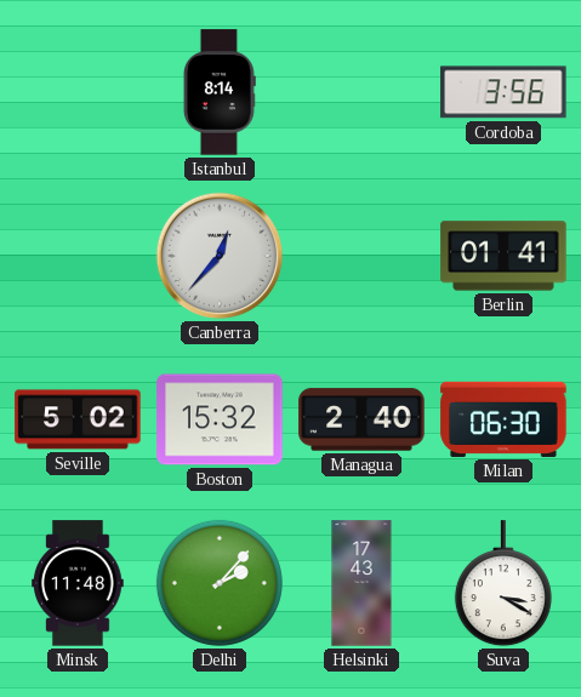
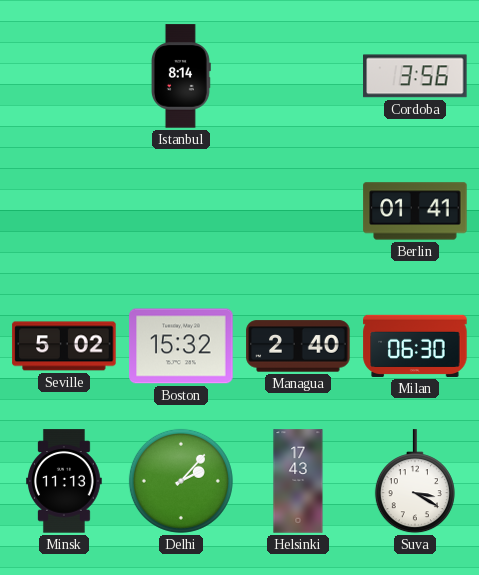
Canberra: 12:37 -> none (220, 256)
Minsk: 11:48 -> 11:13 (65, 481)
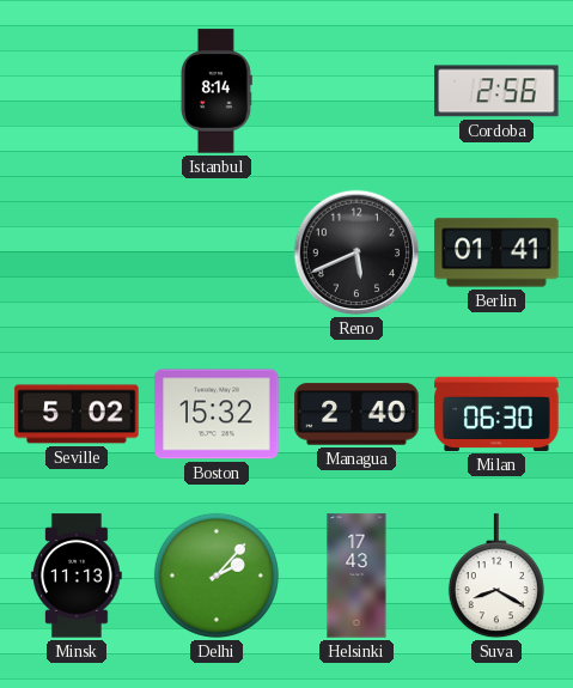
Cordoba: 3:56 -> 2:56 (496, 91)
Reno: none -> 5:41 (356, 252)
Suva: 3:20 -> 8:20 (496, 577)
